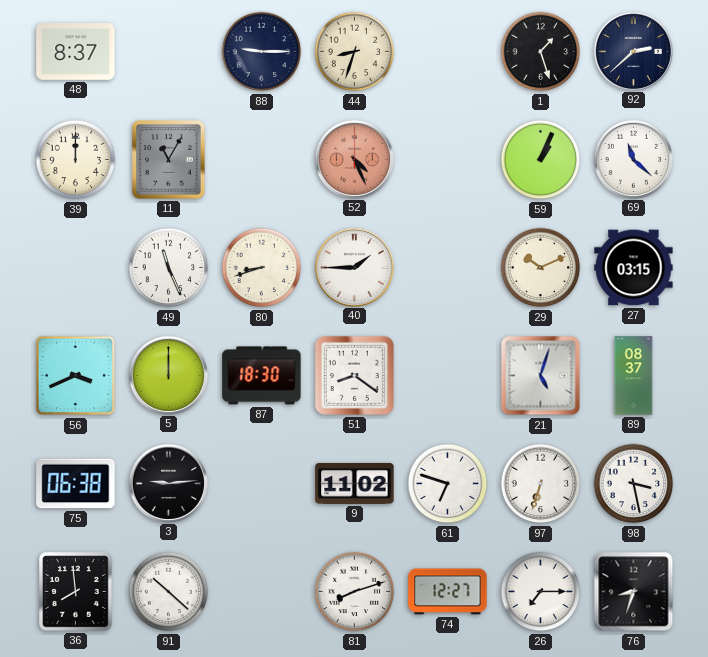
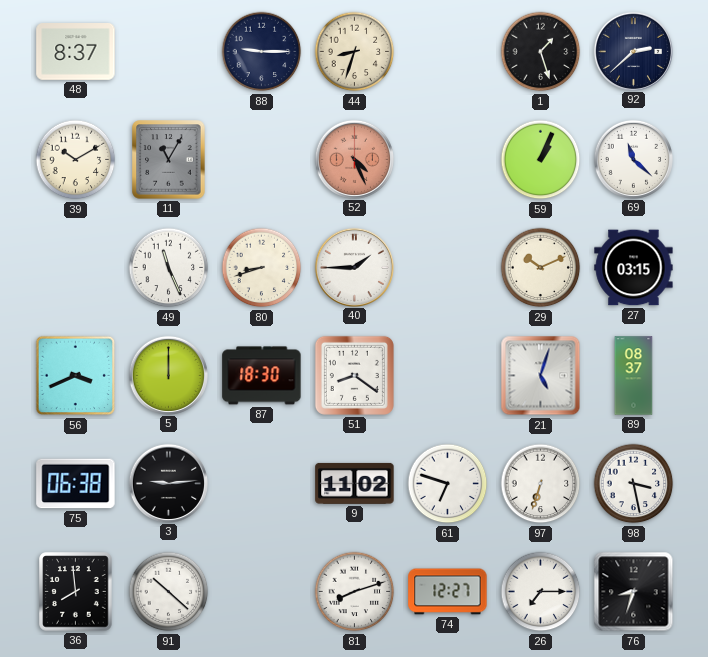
39: 12:00 -> 10:10 (76, 160)
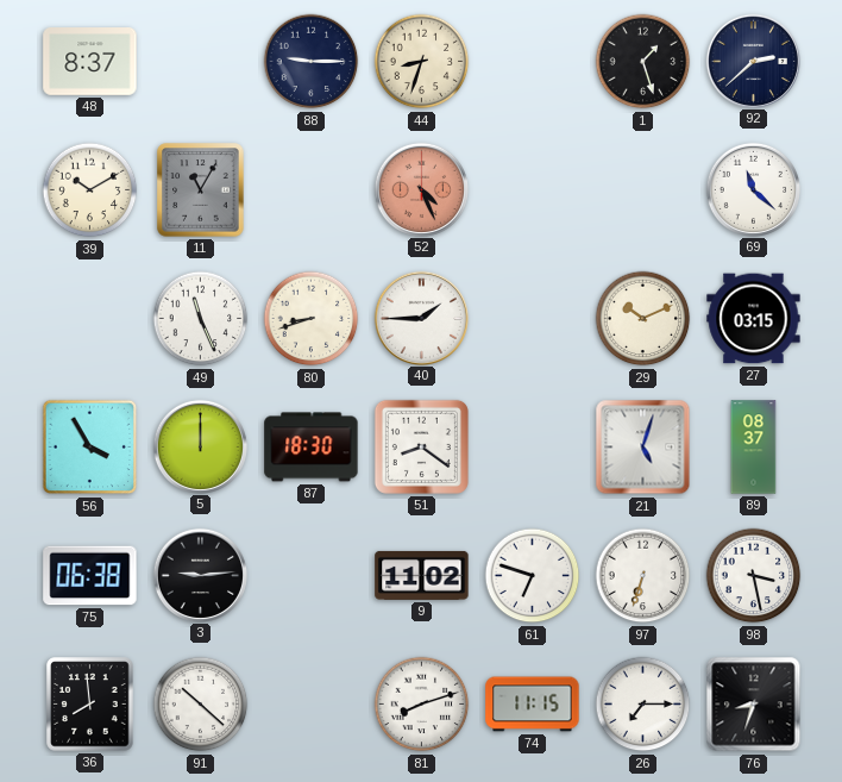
59: 1:04 -> none (541, 160)
56: 3:41 -> 3:55 (90, 448)
74: 12:27 -> 11:15 (533, 705)
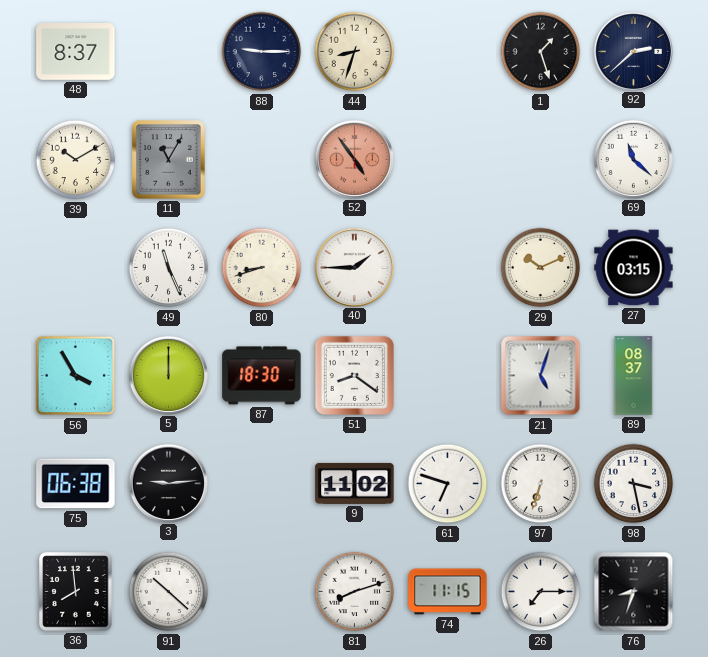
52: 4:26 -> 4:54 (354, 159)
